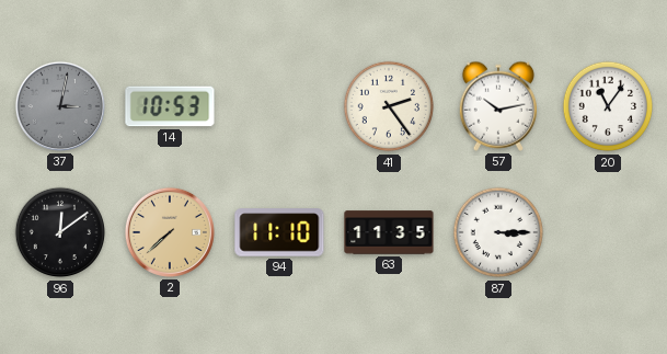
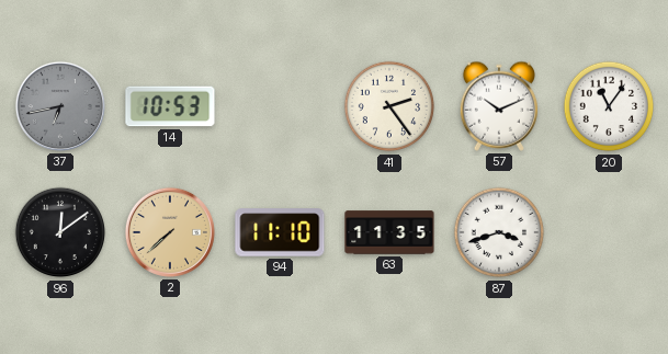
37: 3:02 -> 6:43 (60, 106)
57: 10:13 -> 10:11 (498, 106)
87: 3:15 -> 3:42 (499, 232)
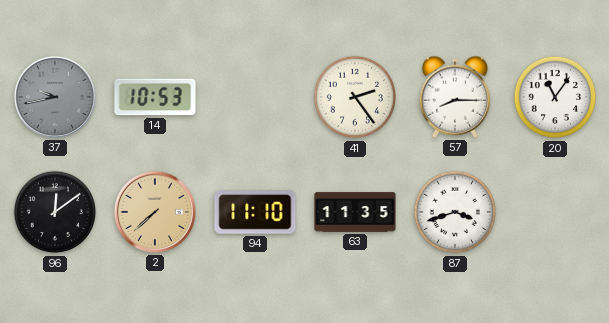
37: 6:43 -> 9:43 (55, 97)
57: 10:11 -> 8:15 (454, 97)
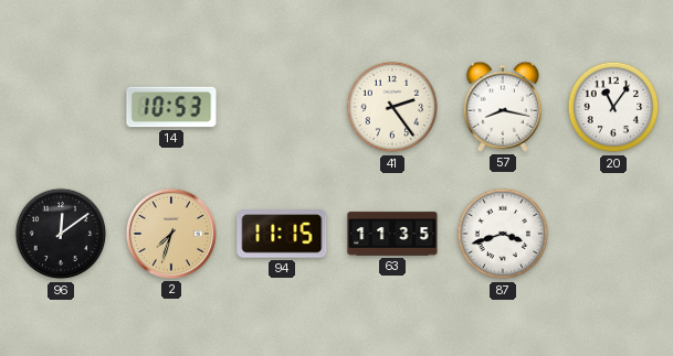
37: 9:43 -> none (55, 97)
57: 8:15 -> 8:17 (502, 107)
2: 7:38 -> 7:33 (171, 234)
94: 11:10 -> 11:15 (282, 234)
